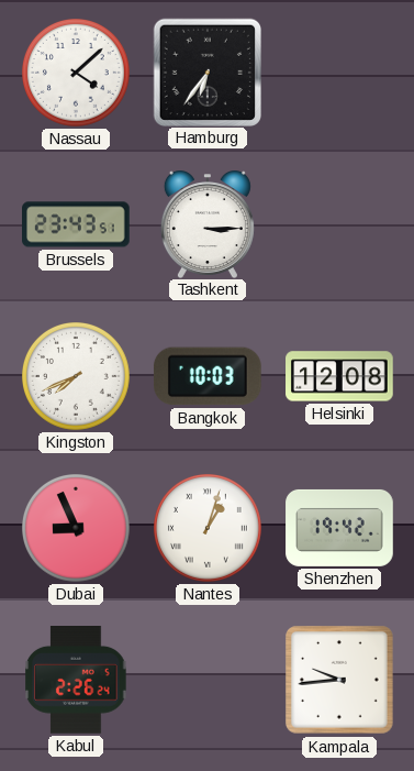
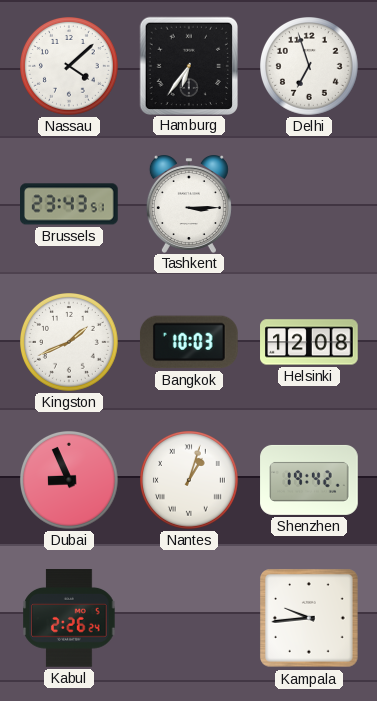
Delhi: none -> 6:57 (310, 67)
Kingston: 7:41 -> 1:41 (70, 343)
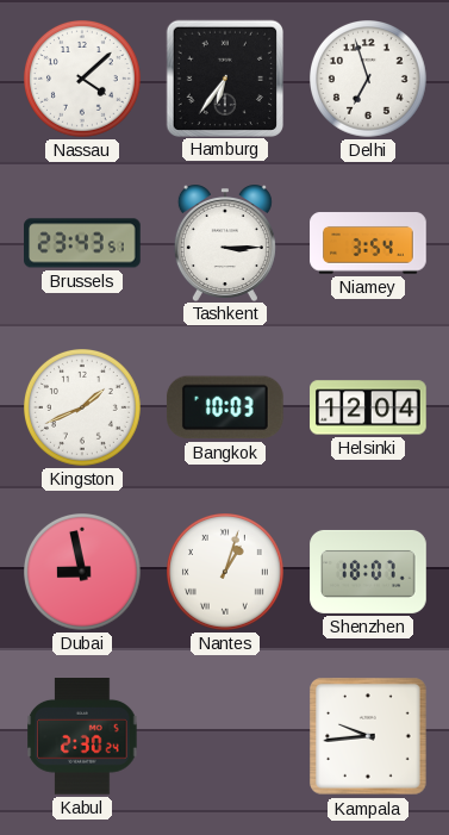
Niamey: none -> 3:54 (368, 243)
Helsinki: 12:08 -> 12:04 (368, 407)
Dubai: 8:56 -> 8:58 (83, 573)
Shenzhen: 19:42 -> 18:07 (368, 572)
Kabul: 2:26 -> 2:30 (82, 737)
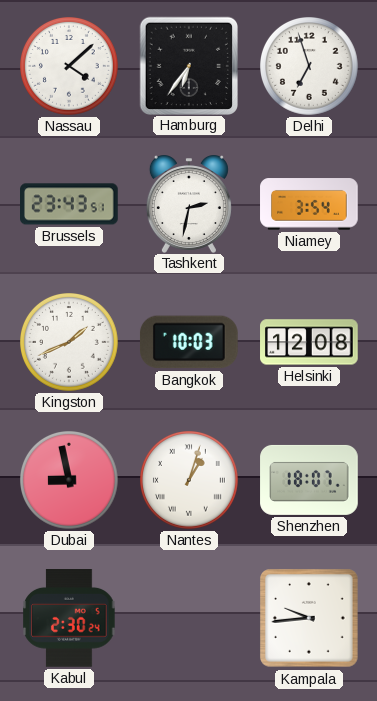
Tashkent: 3:15 -> 2:32 (189, 204)
Helsinki: 12:04 -> 12:08 (309, 342)
